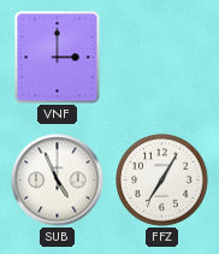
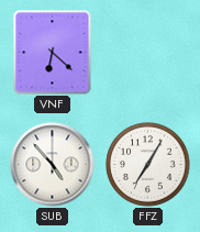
VNF: 3:00 -> 6:22 (53, 53)
SUB: 4:56 -> 4:53 (53, 165)
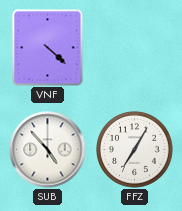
VNF: 6:22 -> 4:22 (48, 48)
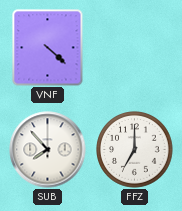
SUB: 4:53 -> 7:53 (48, 150)
FFZ: 7:05 -> 7:00 (135, 150)
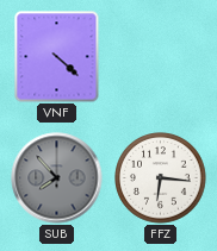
SUB dial: white -> grey (57, 178)
FFZ: 7:00 -> 6:16 (161, 178)
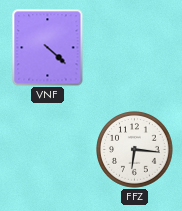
SUB: 7:53 -> none (57, 178)
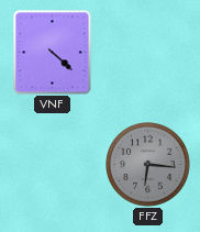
FFZ dial: white -> grey (148, 165)
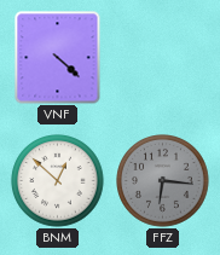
BNM: none -> 12:52 (58, 181)
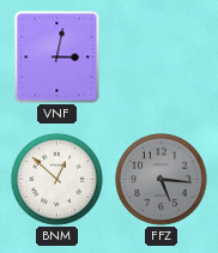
VNF: 4:22 -> 3:02 (57, 58)
FFZ: 6:16 -> 5:16 (162, 180)
